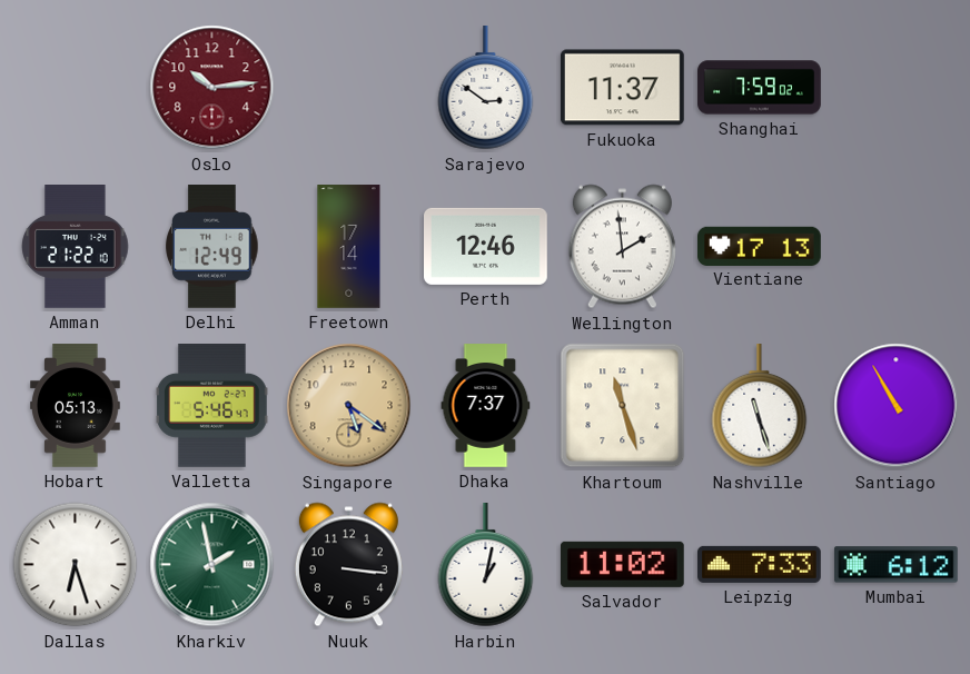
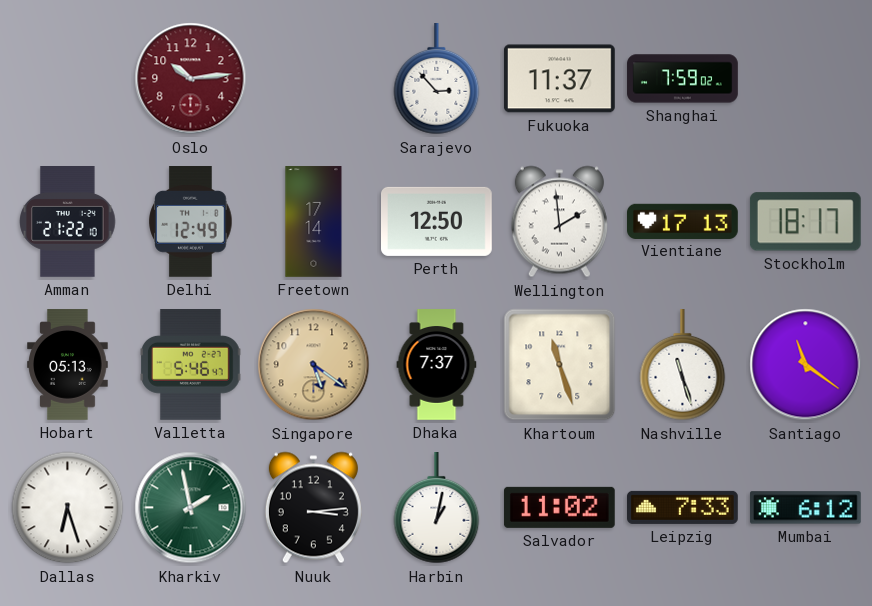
Sarajevo: 2:51 -> 2:53 (437, 80)
Perth: 12:46 -> 12:50 (437, 221)
Stockholm: none -> 18:17 (805, 222)
Santiago: 10:55 -> 11:21 (806, 365)
Nuuk: 3:16 -> 3:14 (313, 508)
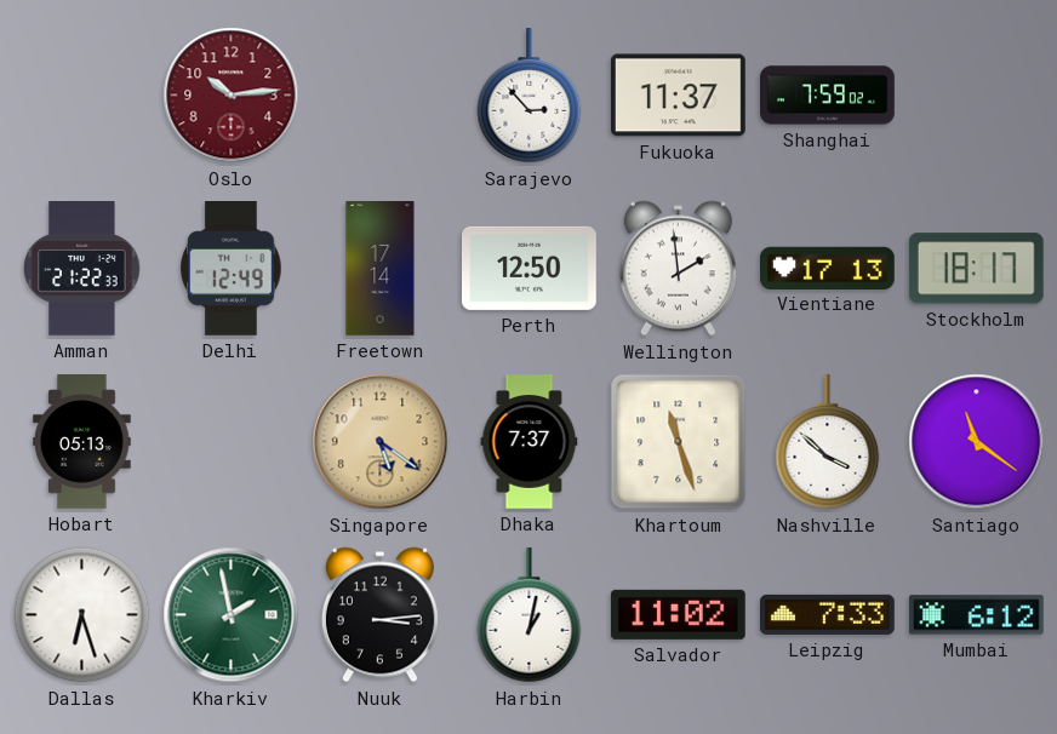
Amman: 21:22:10 -> 21:22:33 (82, 269)
Valletta: 5:46 -> none (191, 365)
Nashville: 11:27 -> 3:52 (828, 443)
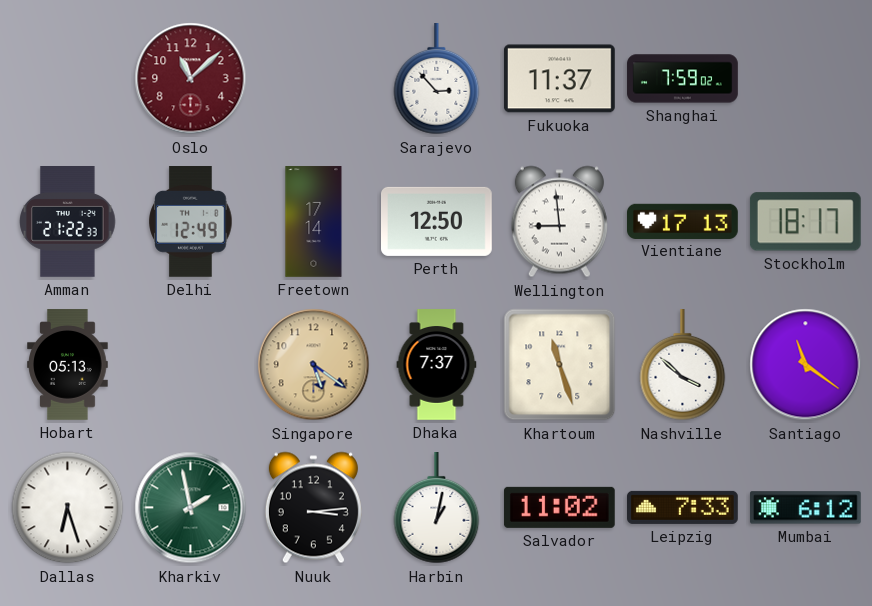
Oslo: 10:14 -> 11:08 (191, 79)
Wellington: 1:59 -> 8:59 (559, 222)
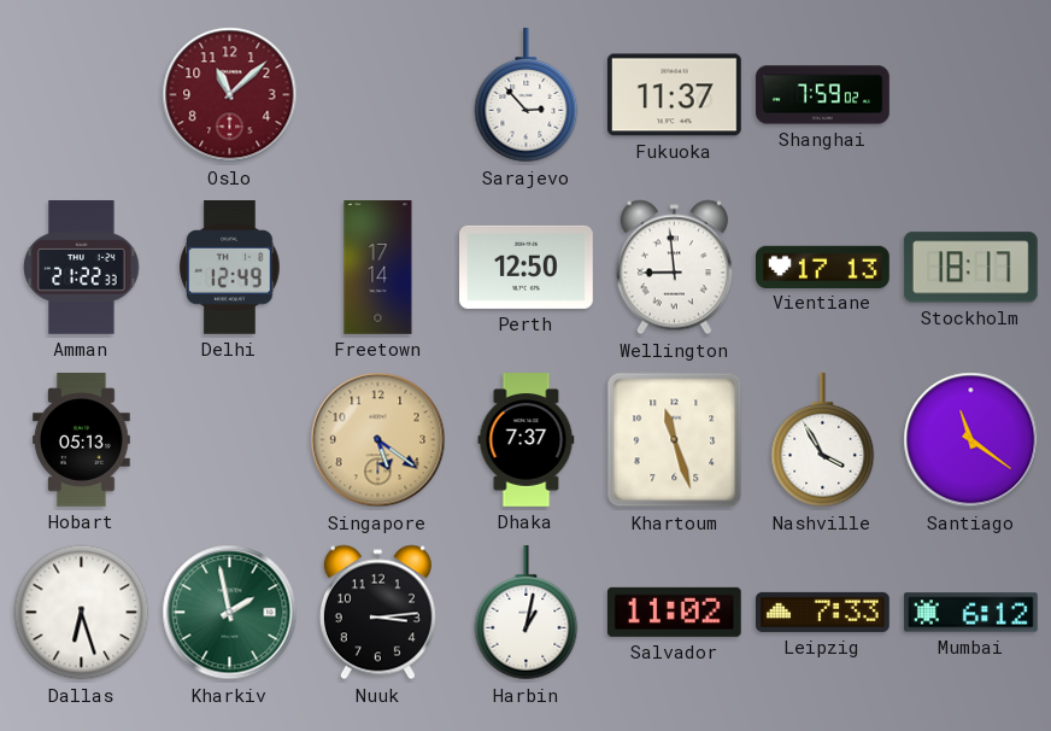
Nashville: 3:52 -> 3:55 (823, 441)
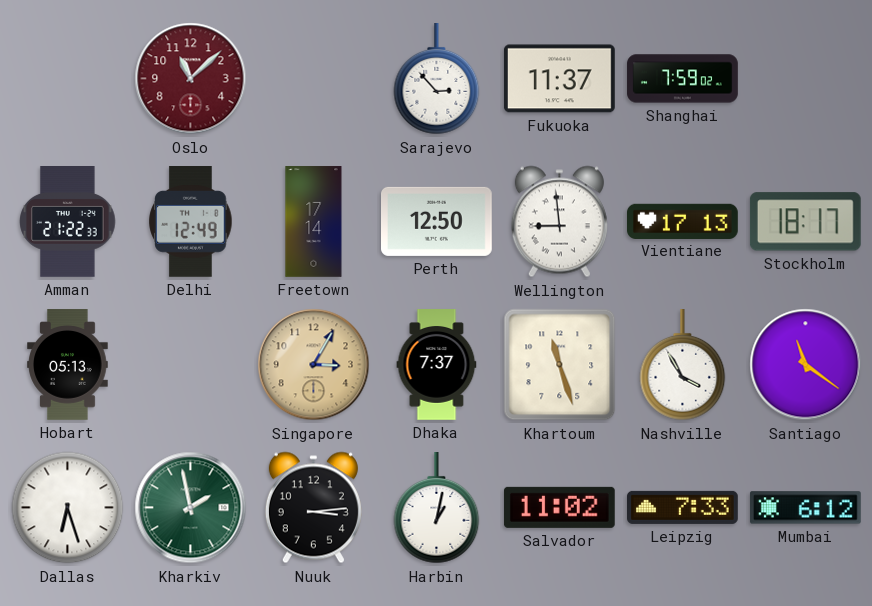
Singapore: 5:21 -> 3:05 (314, 365)
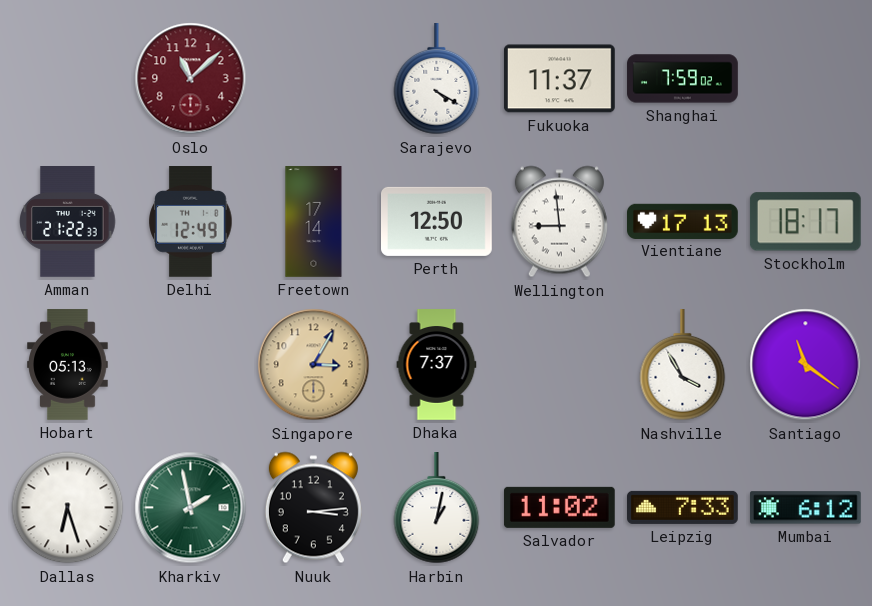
Sarajevo: 2:53 -> 4:20 (437, 80)
Khartoum: 11:27 -> none (560, 365)
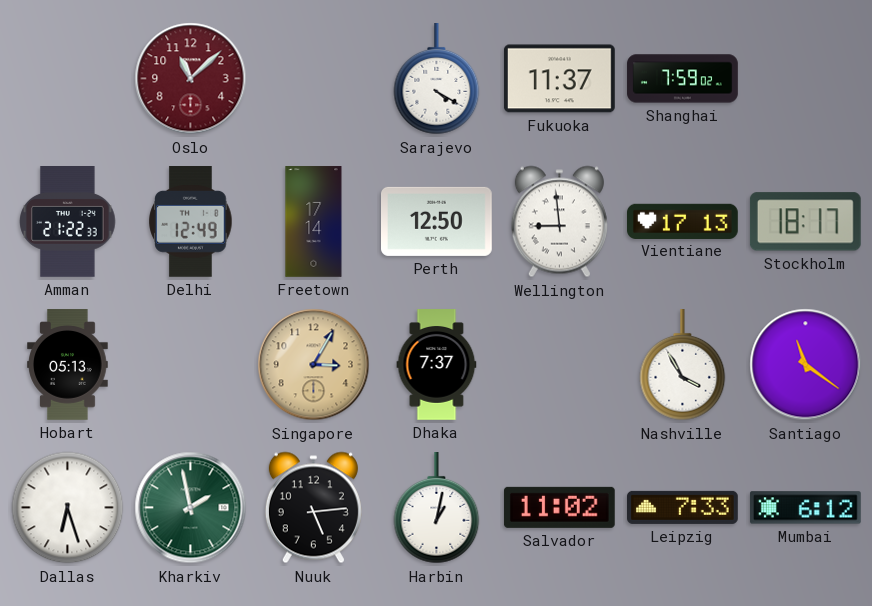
Nuuk: 3:14 -> 5:14 (313, 508)
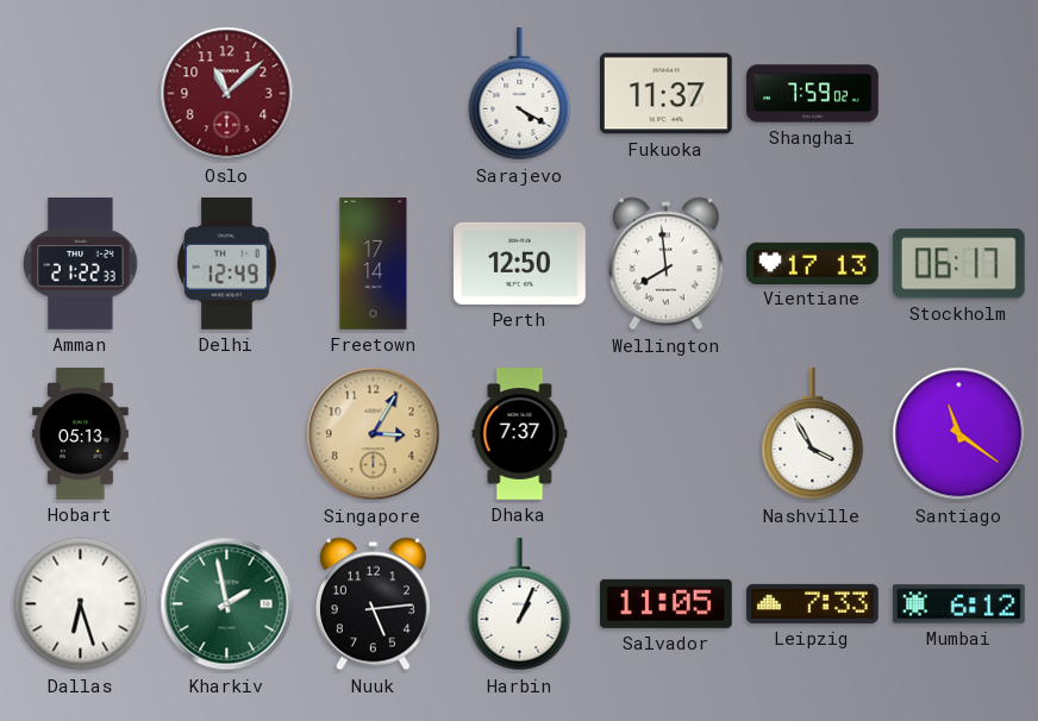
Wellington: 8:59 -> 7:59 (665, 264)
Stockholm: 18:17 -> 06:17 (958, 264)
Harbin: 1:02 -> 1:04 (520, 606)
Salvador: 11:02 -> 11:05 (665, 603)
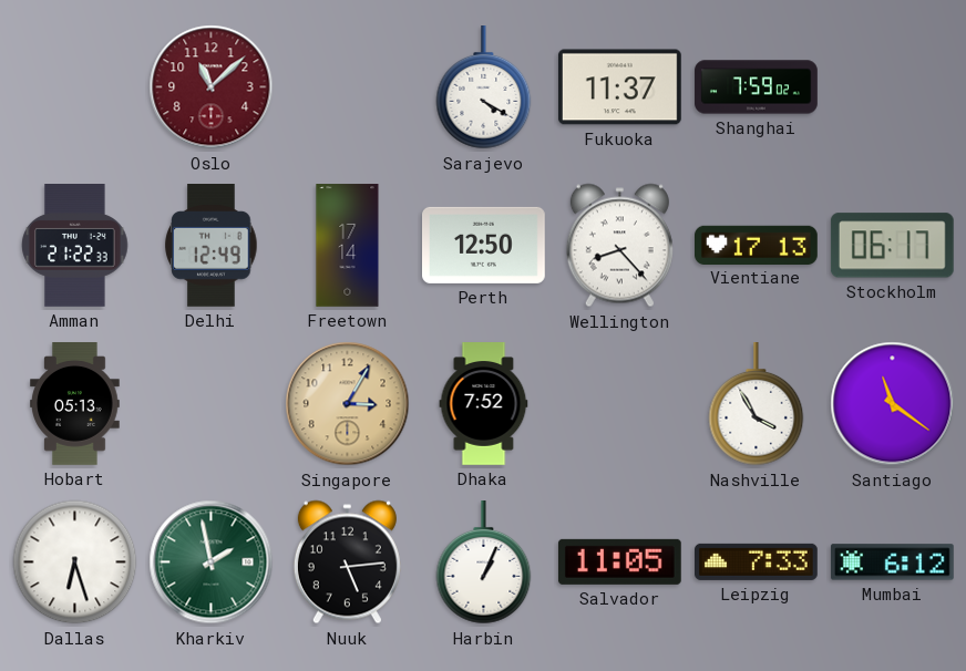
Wellington: 7:59 -> 8:23 (619, 246)
Dhaka: 7:37 -> 7:52 (484, 404)
